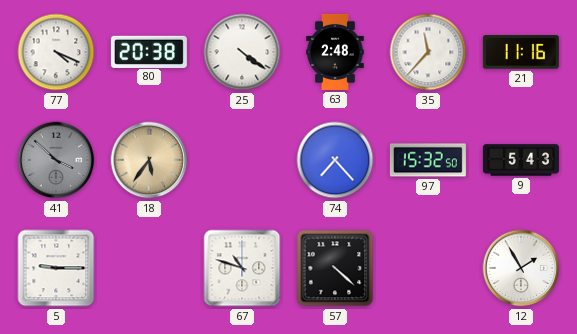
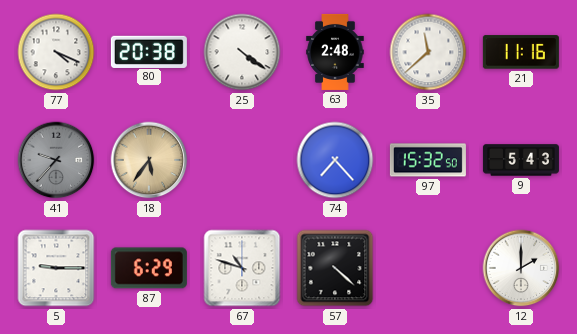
35: 11:37 -> 11:38 (428, 52)
41: 3:52 -> 9:37 (56, 160)
87: none -> 6:29 (149, 268)
12: 1:55 -> 2:00 (521, 268)
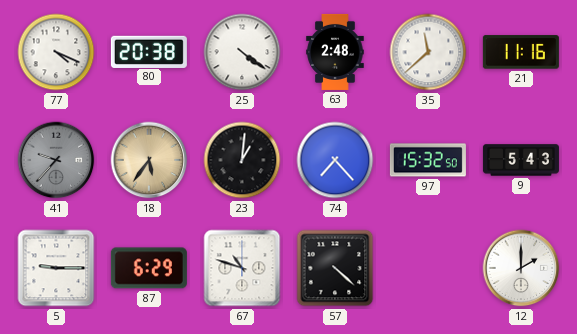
23: none -> 1:01 (242, 160)
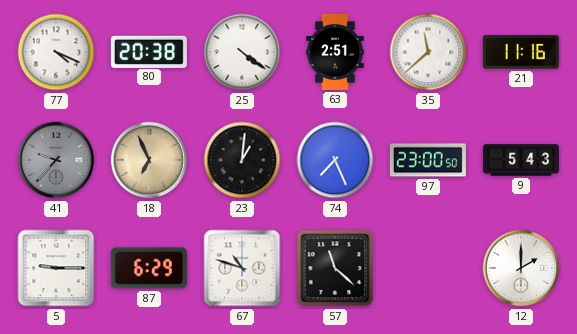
63: 2:48 -> 2:51 (335, 52)
18: 5:36 -> 6:56 (149, 160)
74: 7:23 -> 7:26 (335, 160)
97: 15:32 -> 23:00 (428, 160)
57: 4:22 -> 11:22 (335, 268)
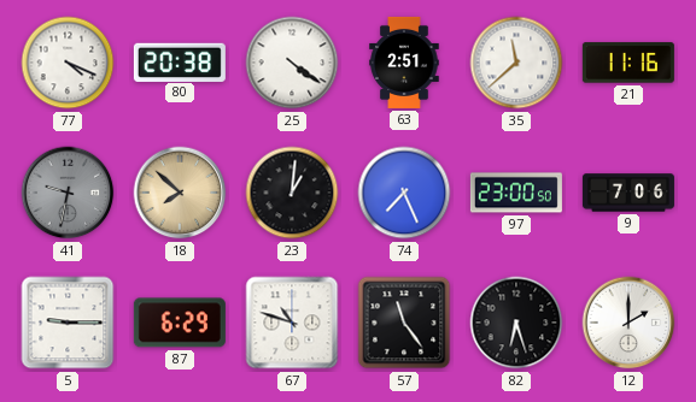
41: 9:37 -> 9:32 (68, 193)
18: 6:56 -> 7:52 (180, 193)
9: 5:43 -> 7:06 (628, 193)
57: 11:22 -> 11:24 (404, 323)
82: none -> 6:27 (516, 323)
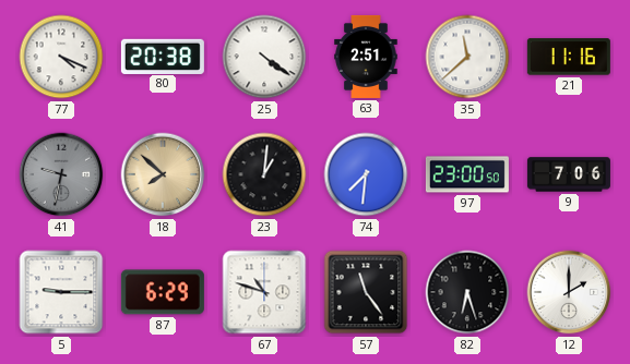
74: 7:26 -> 7:31 (366, 174)
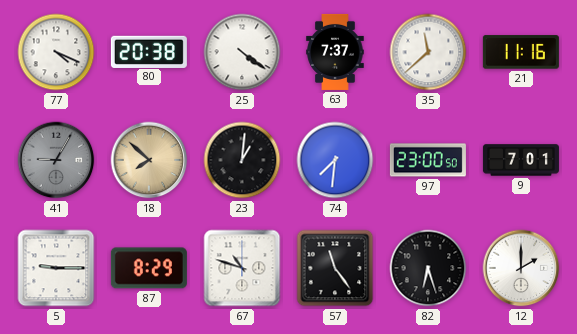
63: 2:51 -> 7:37 (335, 52)
41: 9:32 -> 9:05 (56, 160)
9: 7:06 -> 7:01 (521, 160)
87: 6:29 -> 8:29 (149, 268)
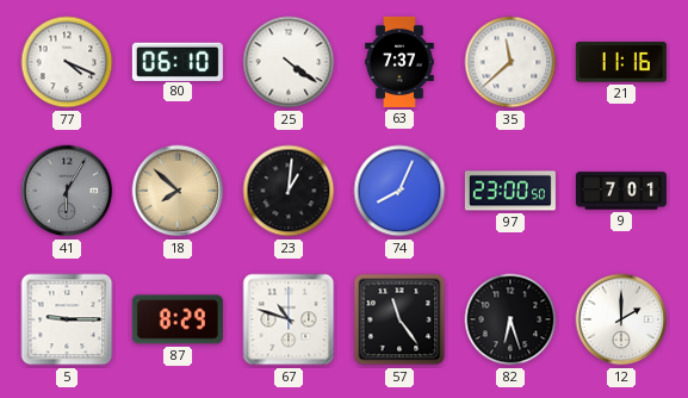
80: 20:38 -> 06:10 (178, 61)
41: 9:05 -> 6:05 (67, 191)
74: 7:31 -> 8:04 (399, 191)
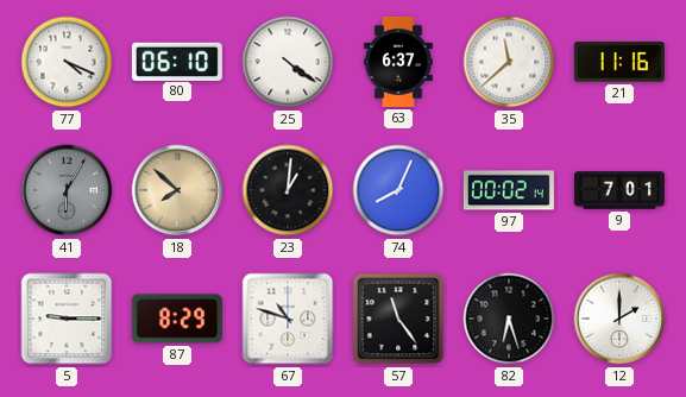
63: 7:37 -> 6:37 (398, 62)
97: 23:00 -> 00:02 (509, 190)
